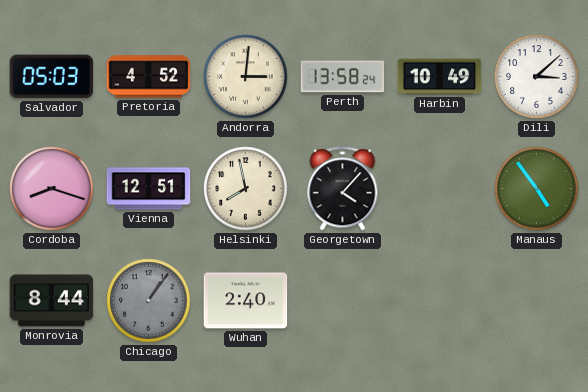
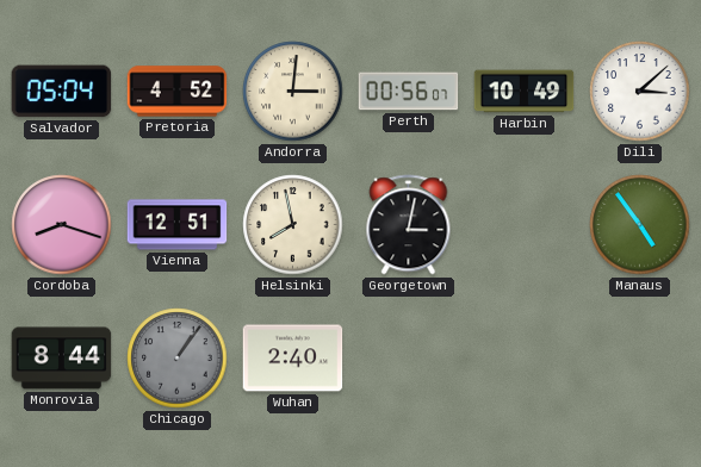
Salvador: 05:03 -> 05:04 (62, 92)
Perth: 13:58 -> 00:56 (409, 92)
Georgetown: 4:07 -> 3:02 (409, 225)
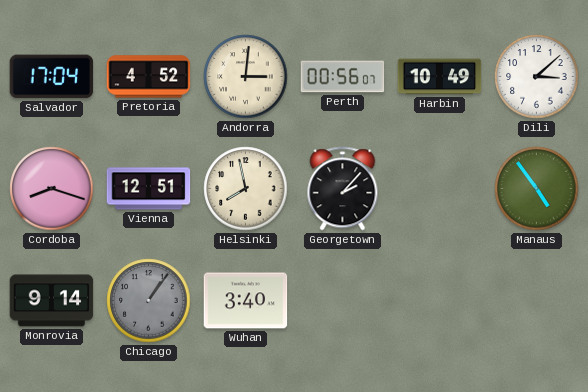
Salvador: 05:04 -> 17:04 (52, 77)
Georgetown: 3:02 -> 2:07 (343, 189)
Monrovia: 8:44 -> 9:14 (52, 301)
Wuhan: 2:40 -> 3:40 (246, 301)
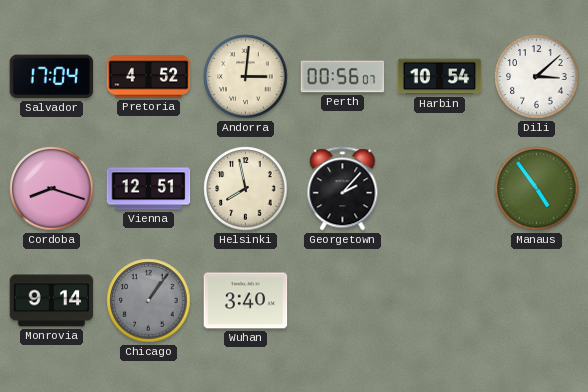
Harbin: 10:49 -> 10:54 (440, 77)
